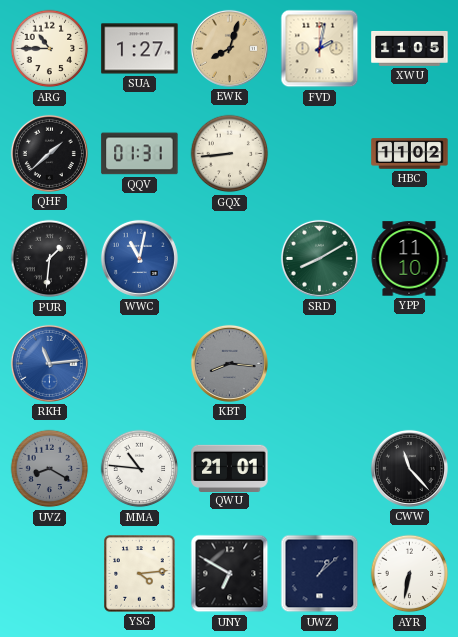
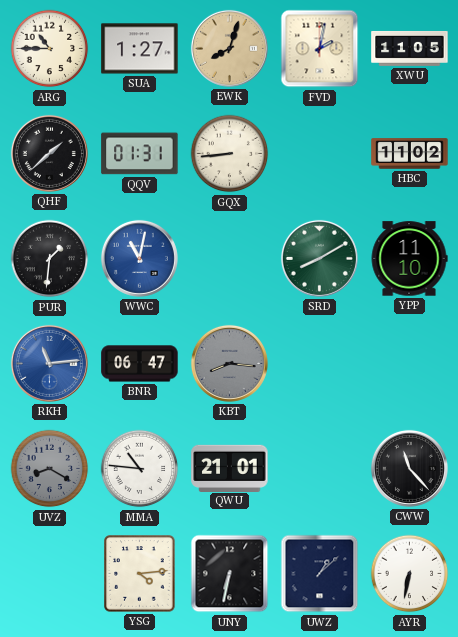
BNR: none -> 06:47 (140, 364)
UNY: 6:50 -> 6:32 (230, 574)
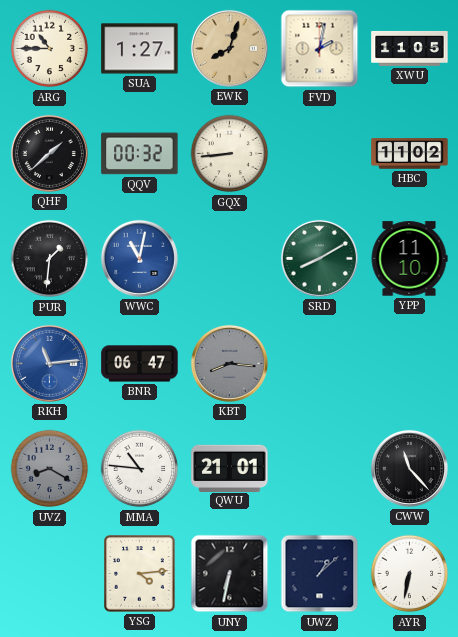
QQV: 01:31 -> 00:32 (140, 154)
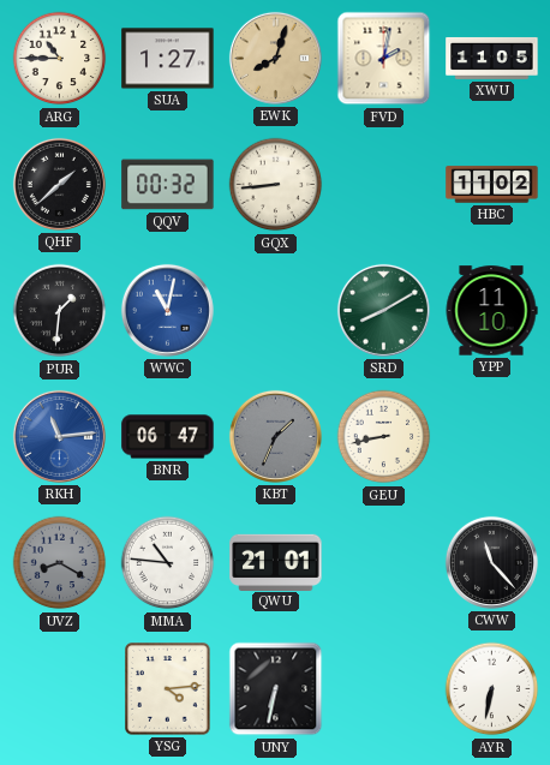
KBT: 8:16 -> 1:34 (275, 436)
GEU: none -> 8:43 (384, 437)
UWZ: 1:08 -> none (320, 574)
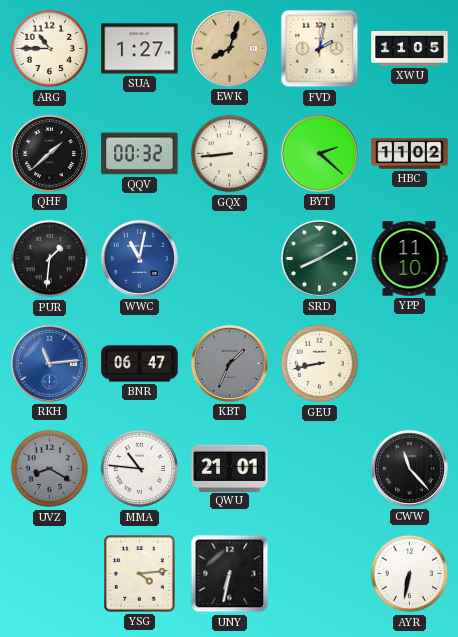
BYT: none -> 2:22 (319, 153)
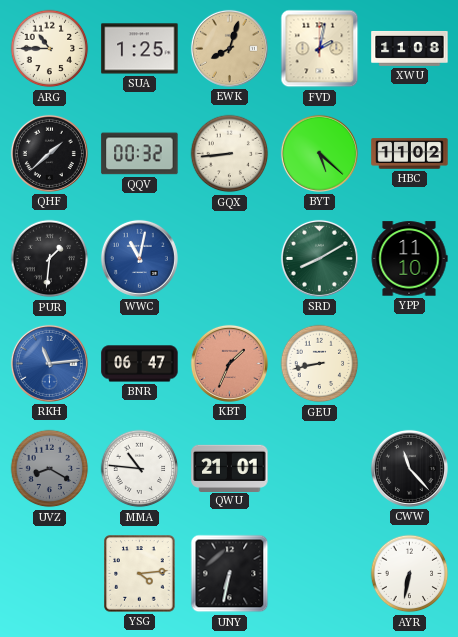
SUA: 1:27 -> 1:25 (140, 49)
XWU: 11:05 -> 11:08 (410, 48)
BYT: 2:22 -> 5:22 (319, 153)
KBT dial: grey -> salmon (229, 363)
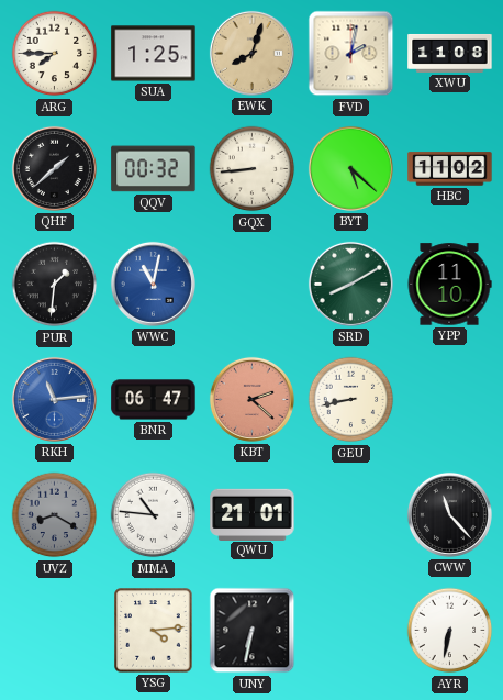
ARG: 10:45 -> 7:45 (55, 54)
KBT: 1:34 -> 2:22 (251, 399)
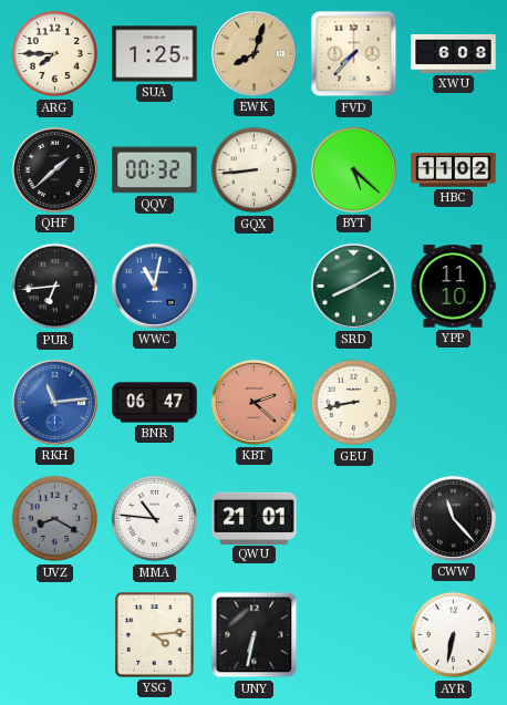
FVD: 2:02 -> 7:37 (354, 54)
XWU: 11:08 -> 6:08 (454, 53)
PUR: 1:31 -> 6:44 (55, 287)
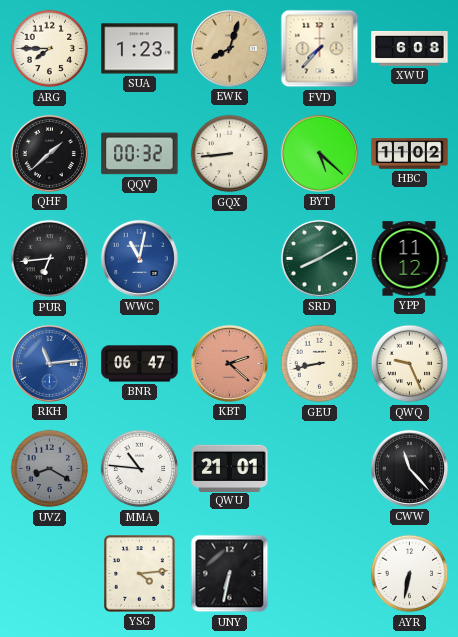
SUA: 1:25 -> 1:23 (140, 49)
YPP: 11:10 -> 11:12 (409, 259)
QWQ: none -> 9:26 (410, 364)
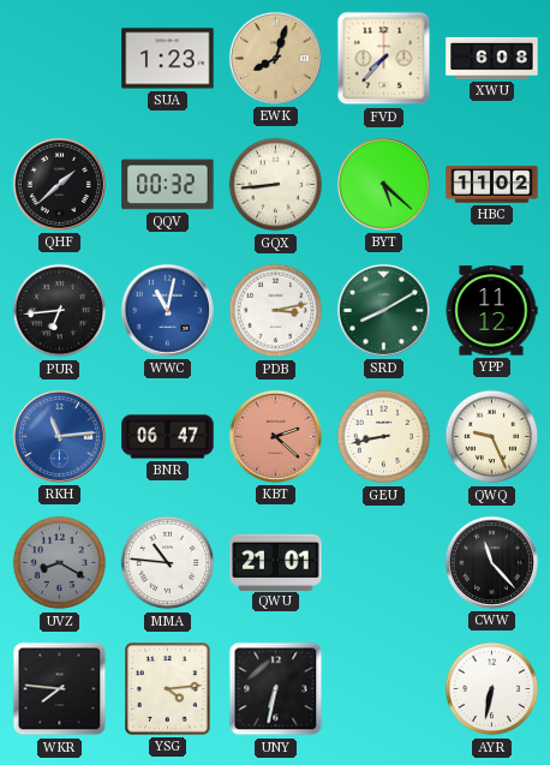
ARG: 7:45 -> none (50, 49)
PDB: none -> 3:13 (276, 311)
WKR: none -> 7:46 (60, 689)
